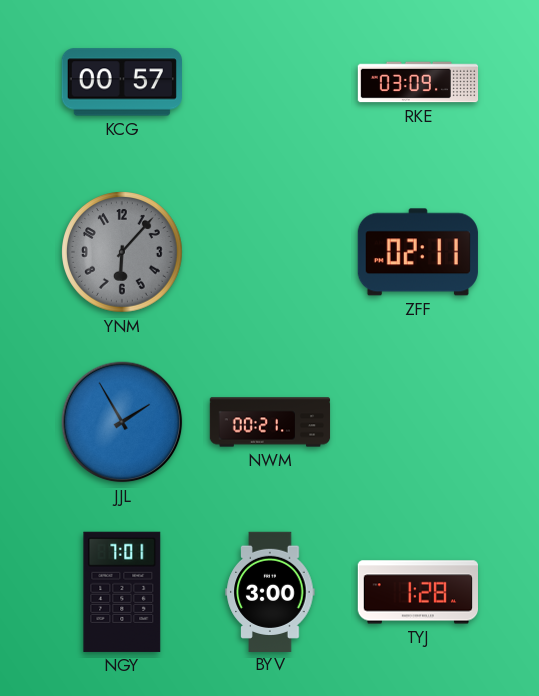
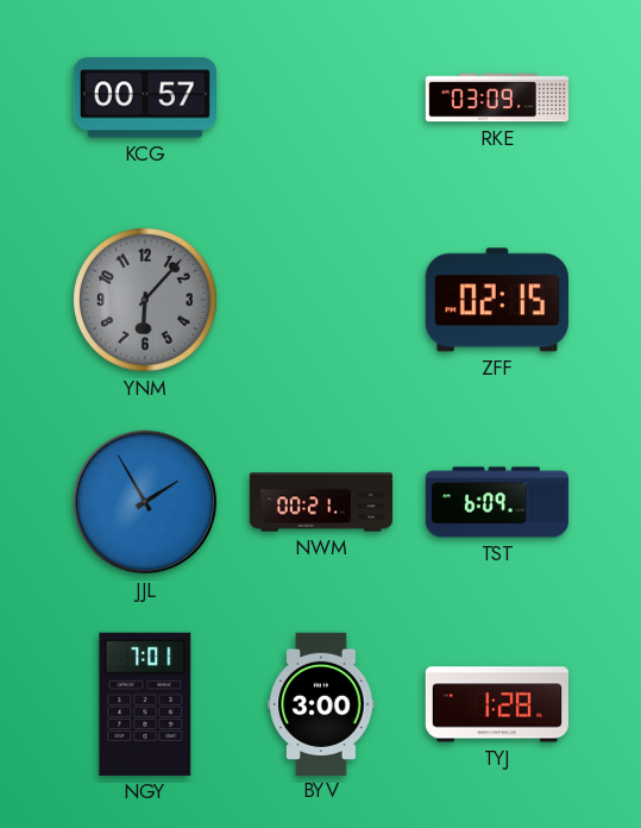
ZFF: 02:11 -> 02:15 (497, 300)
TST: none -> 6:09 (497, 502)
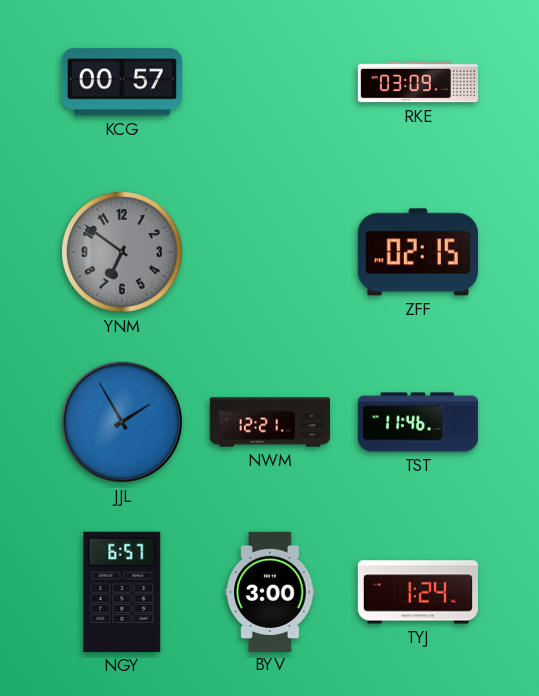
YNM: 6:07 -> 6:51 (122, 252)
NWM: 00:21 -> 12:21 (270, 422)
TST: 6:09 -> 11:46 (418, 422)
NGY: 7:01 -> 6:57 (122, 592)
TYJ: 1:28 -> 1:24 (417, 592)
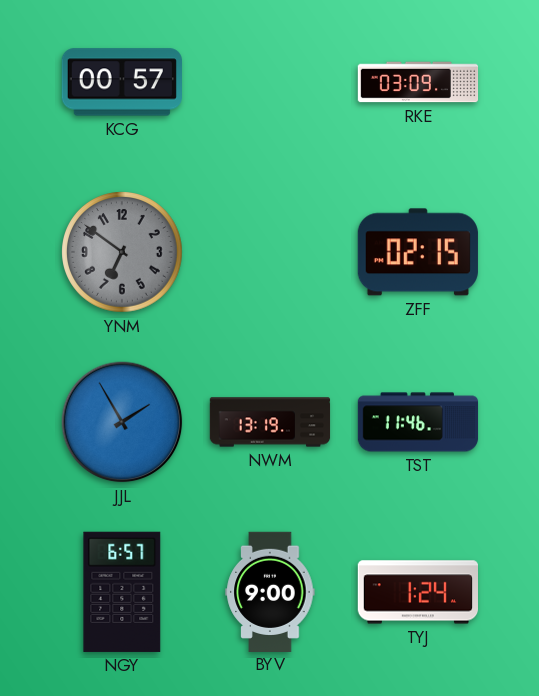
NWM: 12:21 -> 13:19 (270, 422)
BYV: 3:00 -> 9:00 (270, 591)
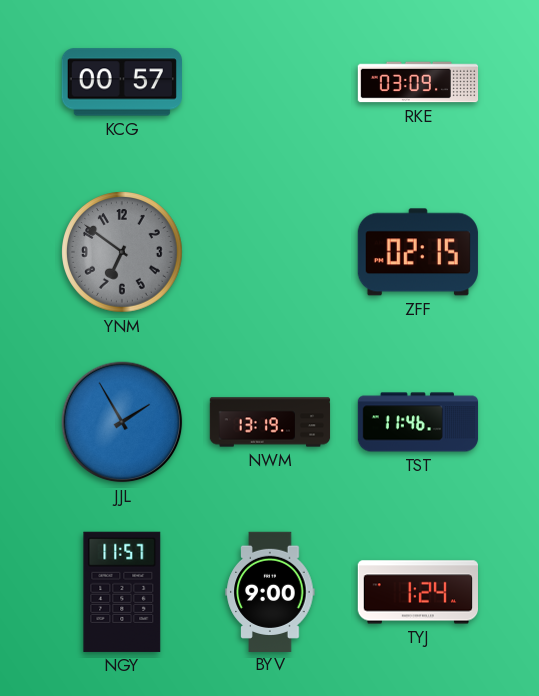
NGY: 6:57 -> 11:57 (122, 592)
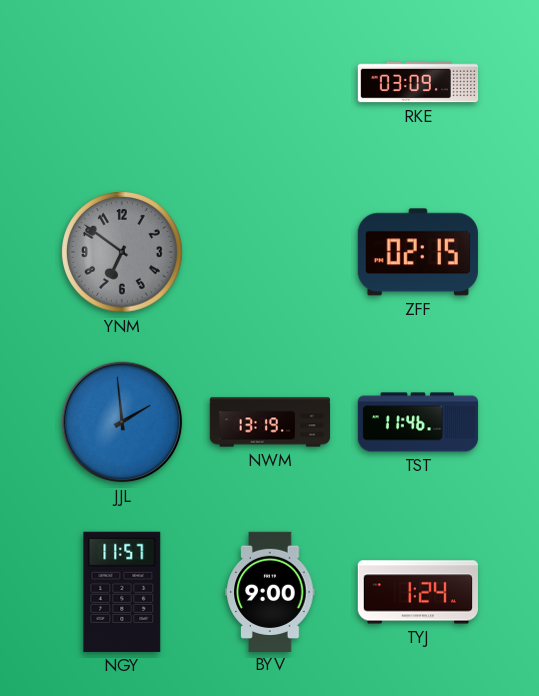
KCG: 00:57 -> none (122, 82)
JJL: 1:55 -> 1:59 (122, 422)
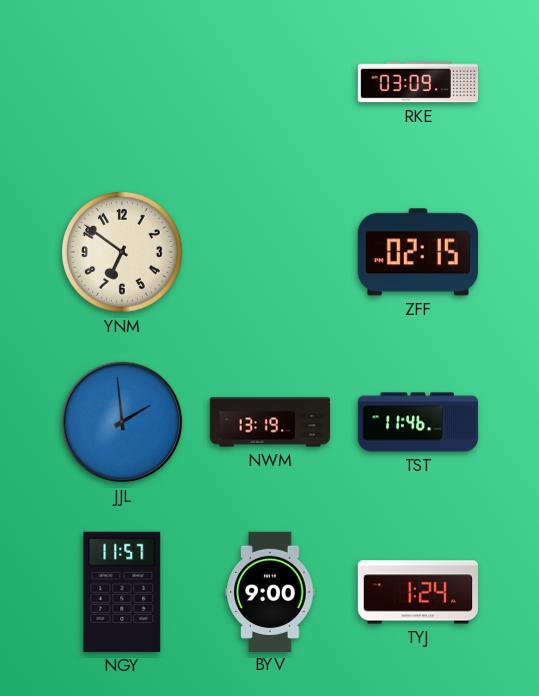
YNM dial: grey -> cream (122, 252)
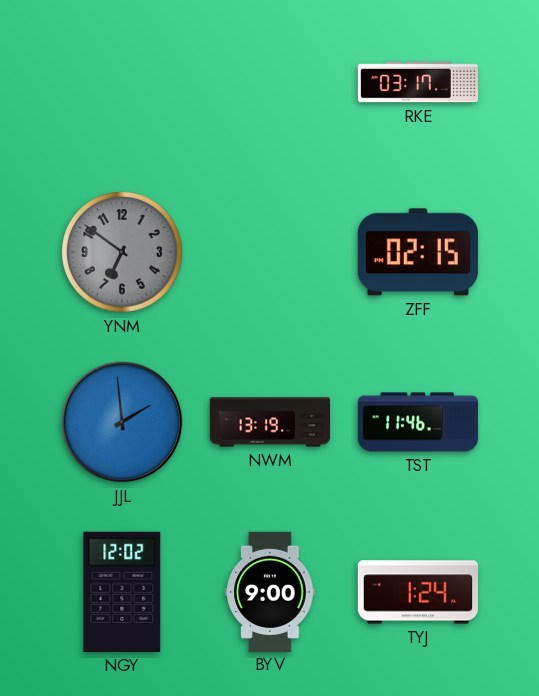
RKE: 03:09 -> 03:17 (418, 82)
YNM dial: cream -> grey (122, 252)
NGY: 11:57 -> 12:02 (122, 592)
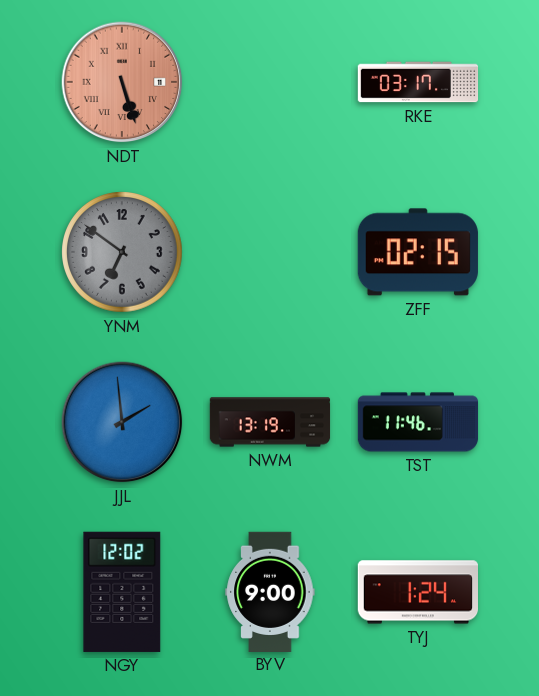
NDT: none -> 5:27 (122, 82)
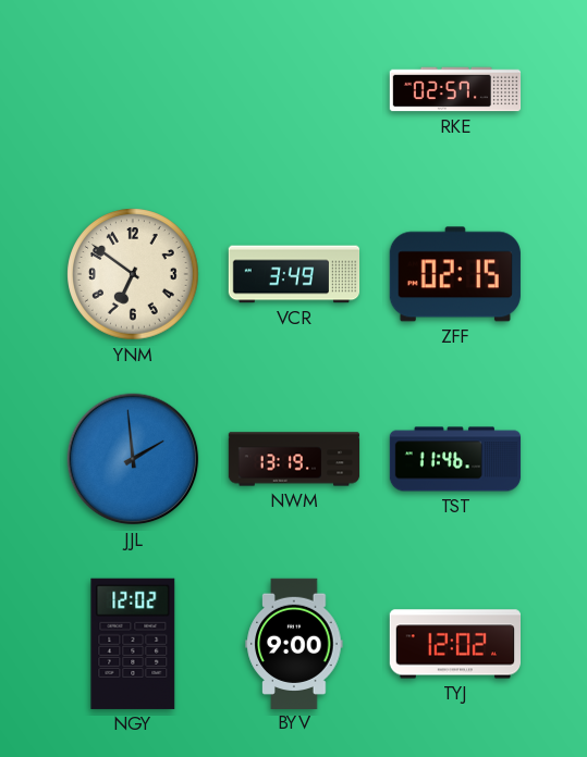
NDT: 5:27 -> none (122, 82)
RKE: 03:17 -> 02:57 (455, 89)
YNM dial: grey -> cream (133, 274)
VCR: none -> 3:49 (294, 274)
TYJ: 1:24 -> 12:02 (454, 644)
